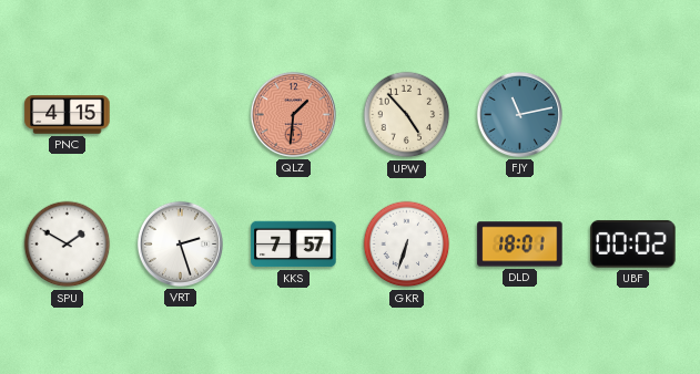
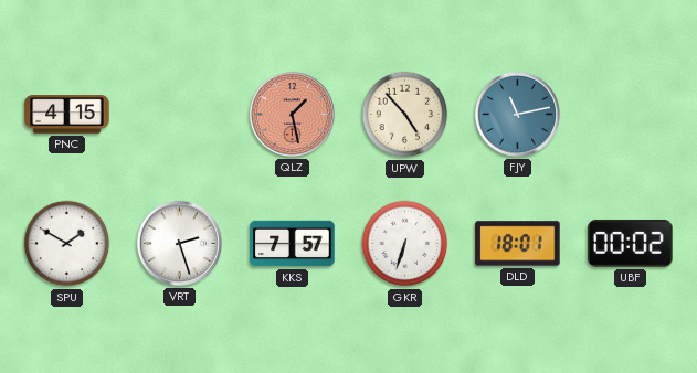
QLZ: 1:31 -> 1:28 (292, 114)
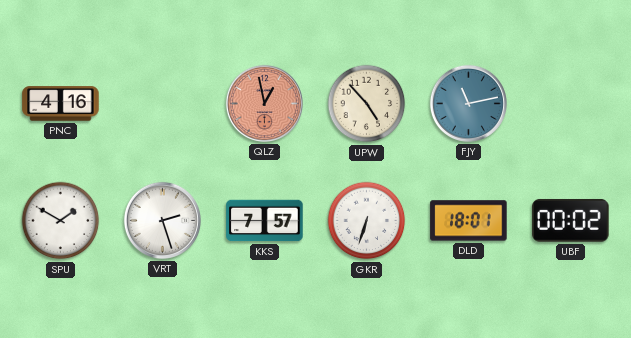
PNC: 4:15 -> 4:16 (61, 104)
QLZ: 1:28 -> 12:58 (264, 103)
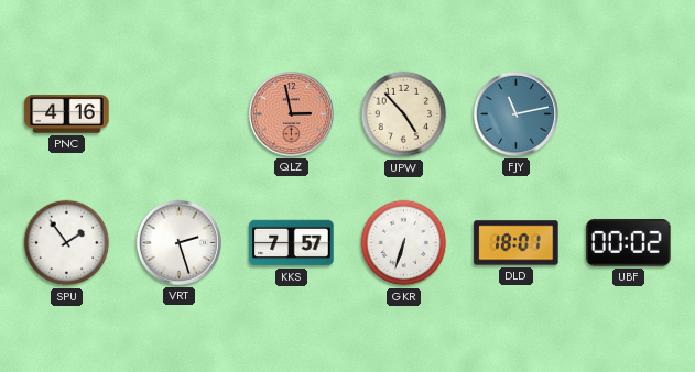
QLZ: 12:58 -> 2:58 (291, 113)
SPU: 1:50 -> 1:54 (67, 243)
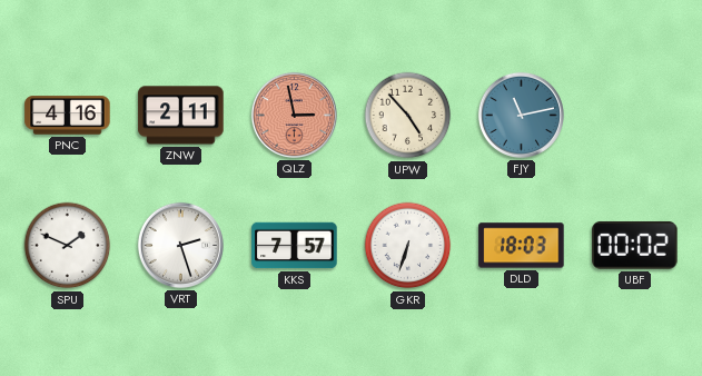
ZNW: none -> 2:11 (181, 116)
SPU: 1:54 -> 1:49 (68, 246)
DLD: 18:01 -> 18:03 (522, 246)
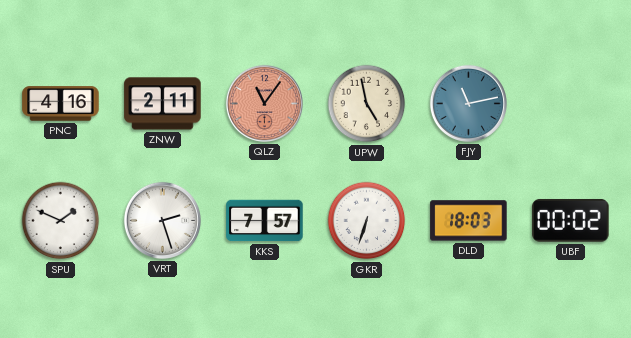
QLZ: 2:58 -> 11:06 (264, 103)
UPW: 4:53 -> 4:58 (367, 104)
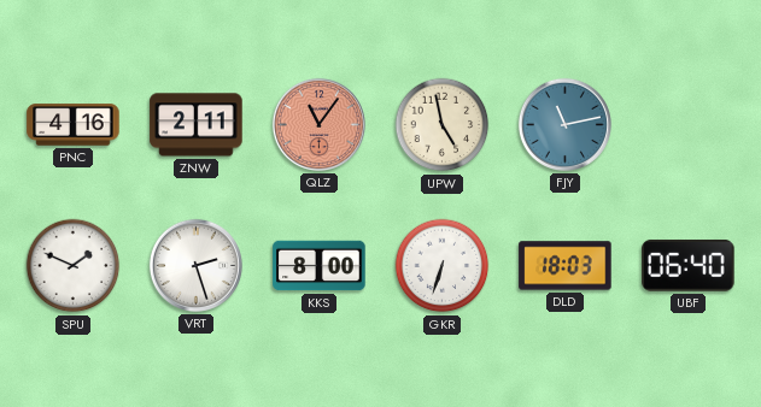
KKS: 7:57 -> 8:00 (320, 266)
UBF: 00:02 -> 06:40 (689, 265)
